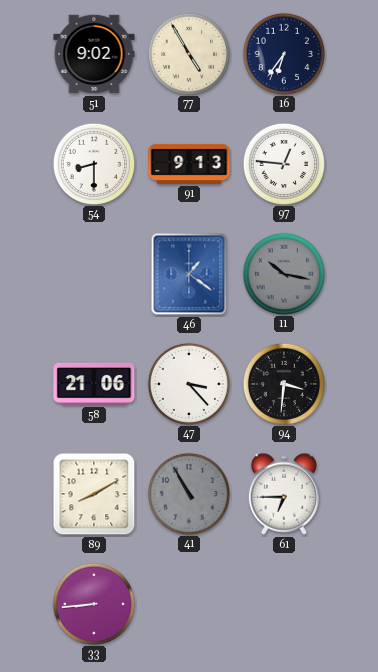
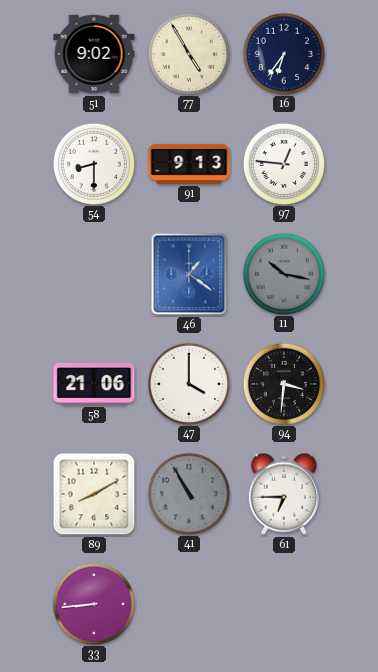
47: 3:23 -> 4:00 (188, 383)
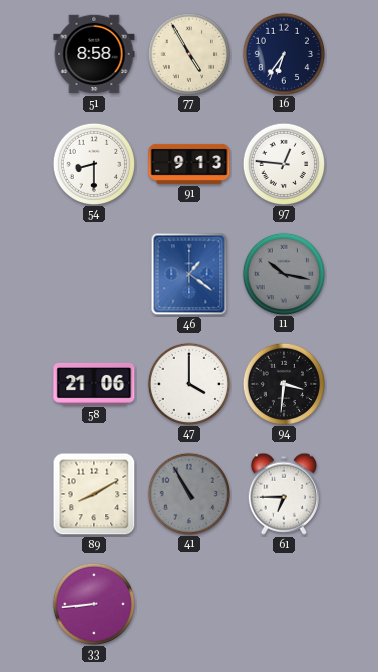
51: 9:02 -> 8:58 (94, 54)
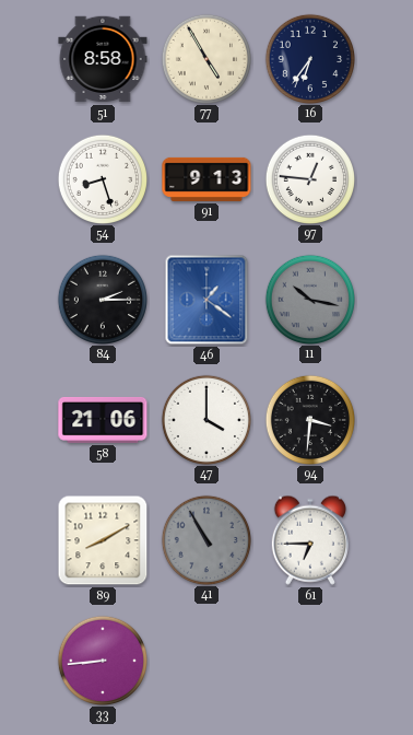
54: 8:30 -> 8:27 (102, 178)
84: none -> 2:15 (102, 299)
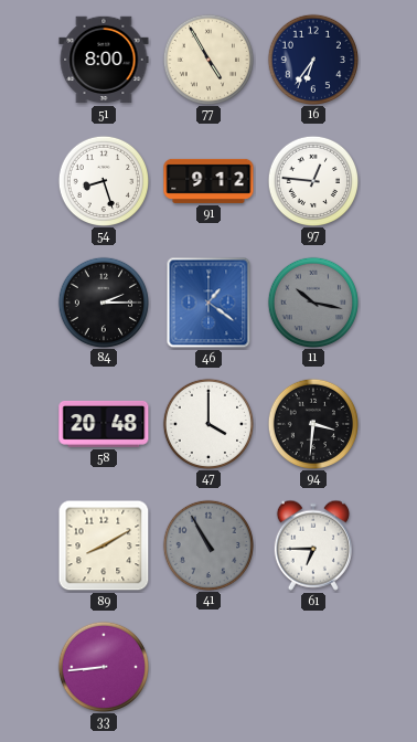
51: 8:58 -> 8:00 (104, 60)
91: 9:13 -> 9:12 (209, 181)
58: 21:06 -> 20:48 (104, 424)
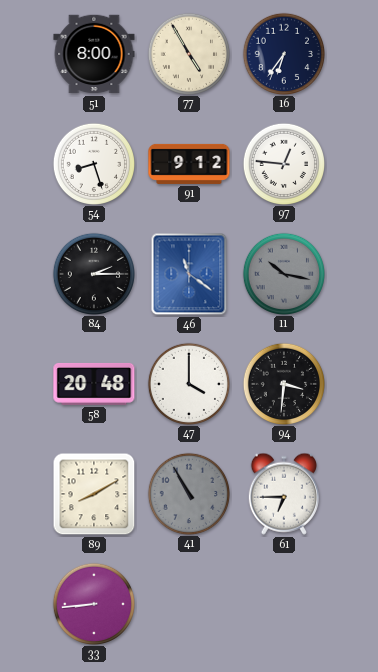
46: 1:21 -> 11:21 (189, 274)
